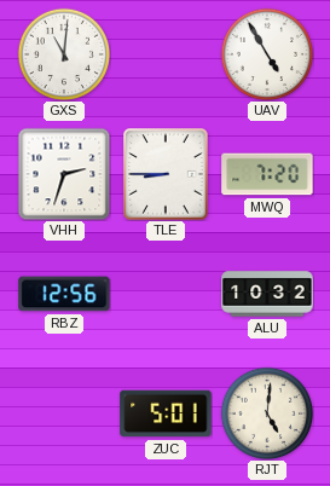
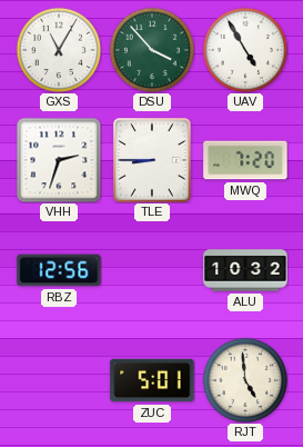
GXS: 11:01 -> 11:05 (58, 49)
DSU: none -> 3:53 (151, 49)
RJT: 5:01 -> 4:59 (244, 379)
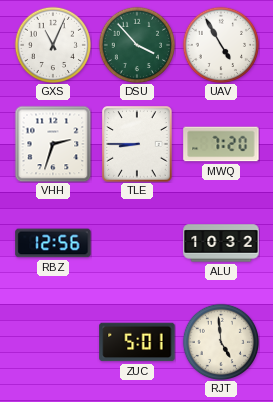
GXS: 11:05 -> 11:04 (52, 44)
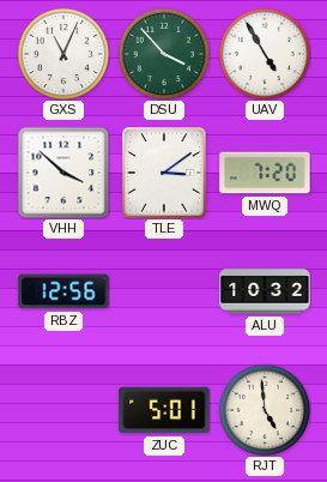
VHH: 2:33 -> 3:52 (63, 173)
TLE: 8:45 -> 3:09 (164, 173)
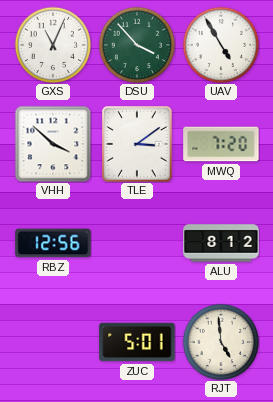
ALU: 10:32 -> 8:12 (221, 243)
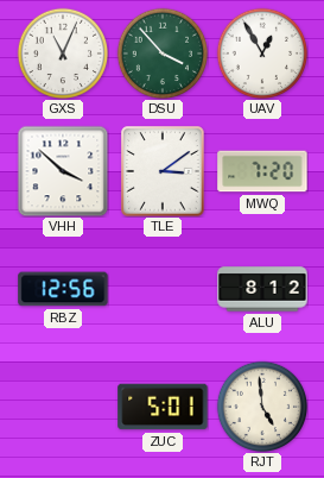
UAV: 4:55 -> 12:55 (261, 52)
